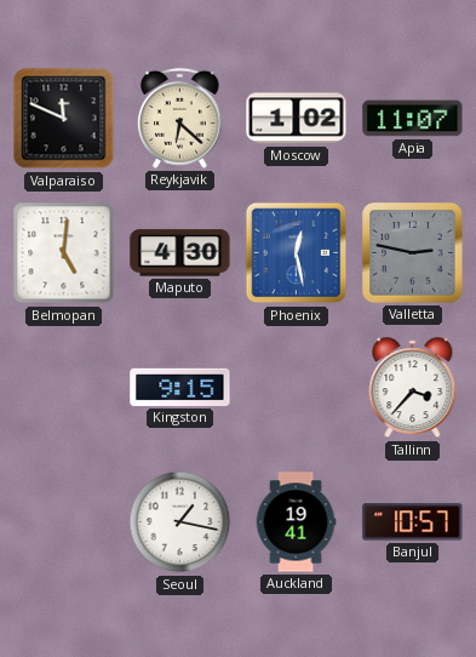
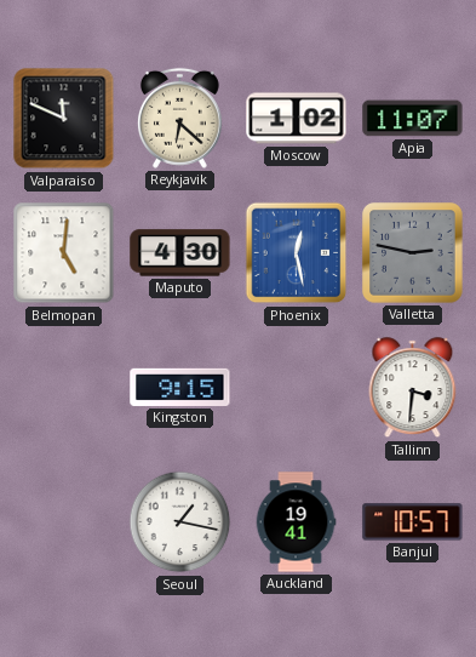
Tallinn: 3:37 -> 3:31 (413, 388)
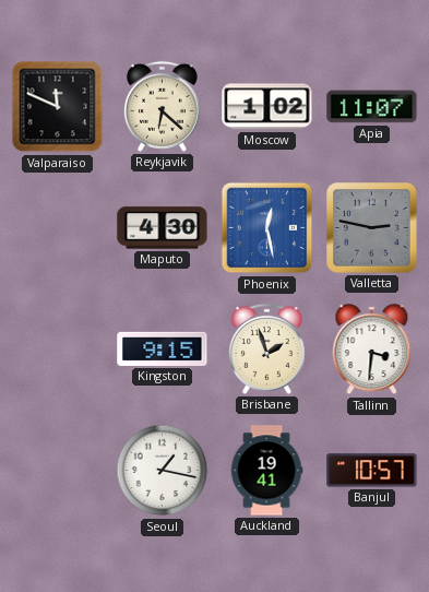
Belmopan: 5:01 -> none (64, 253)
Brisbane: none -> 1:57 (266, 348)
